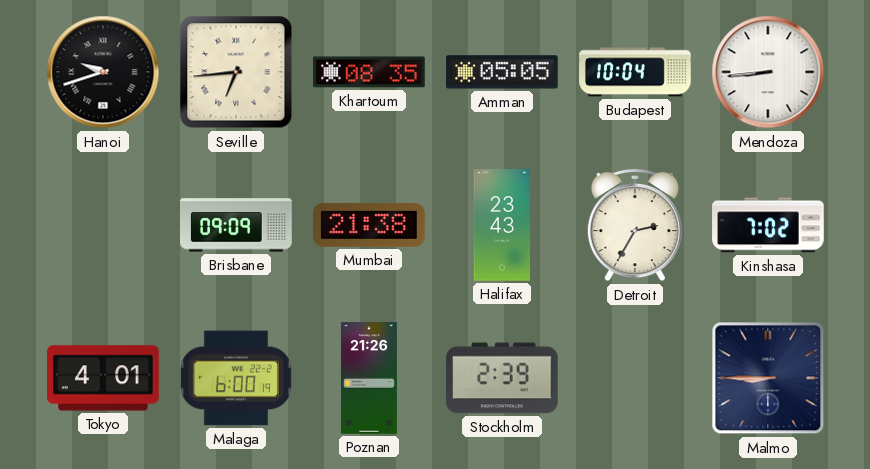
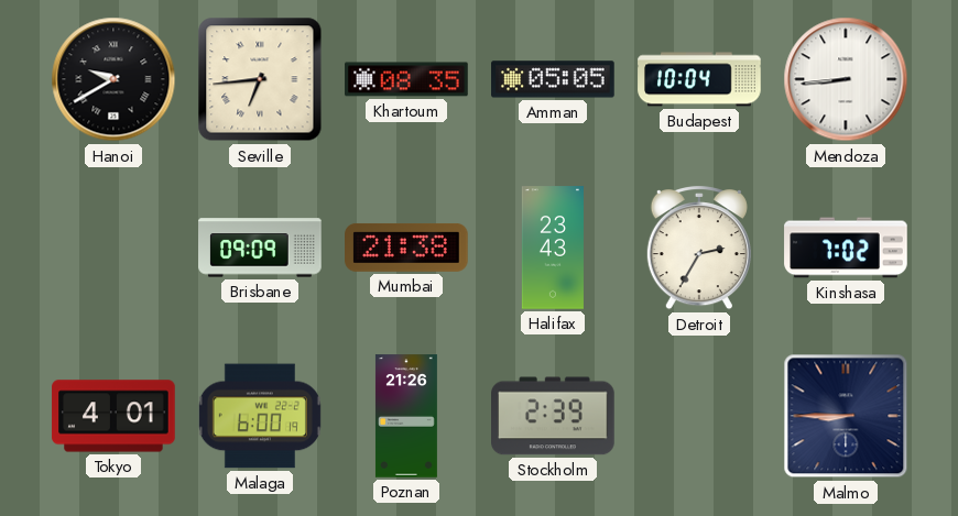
Hanoi: 9:42 -> 9:40 (113, 79)
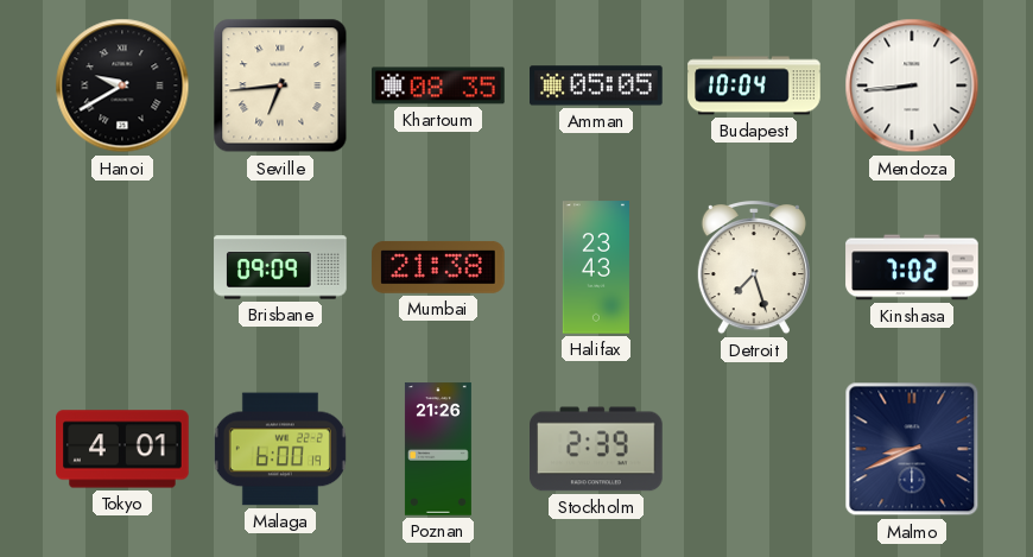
Detroit: 2:35 -> 7:27 (754, 267)
Malmo: 8:45 -> 8:41 (912, 449)
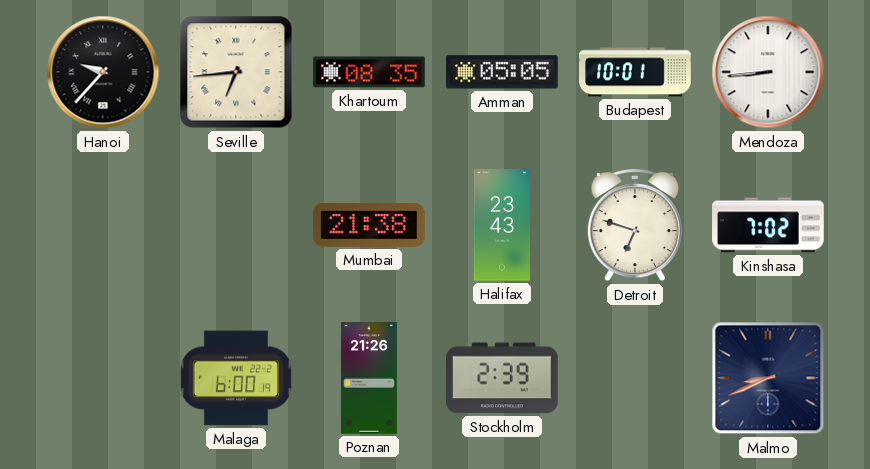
Hanoi: 9:40 -> 9:37 (103, 72)
Budapest: 10:04 -> 10:01 (635, 72)
Brisbane: 09:09 -> none (280, 267)
Detroit: 7:27 -> 6:48 (635, 225)
Tokyo: 4:01 -> none (122, 449)
